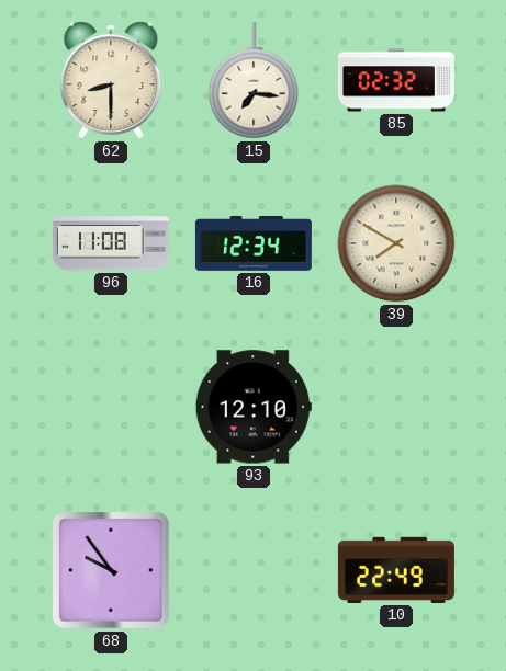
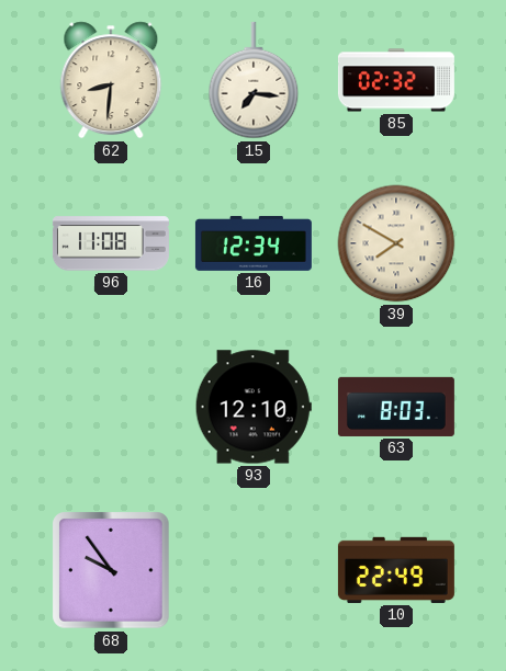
62: 8:30 -> 8:31 (111, 80)
63: none -> 8:03 (396, 407)
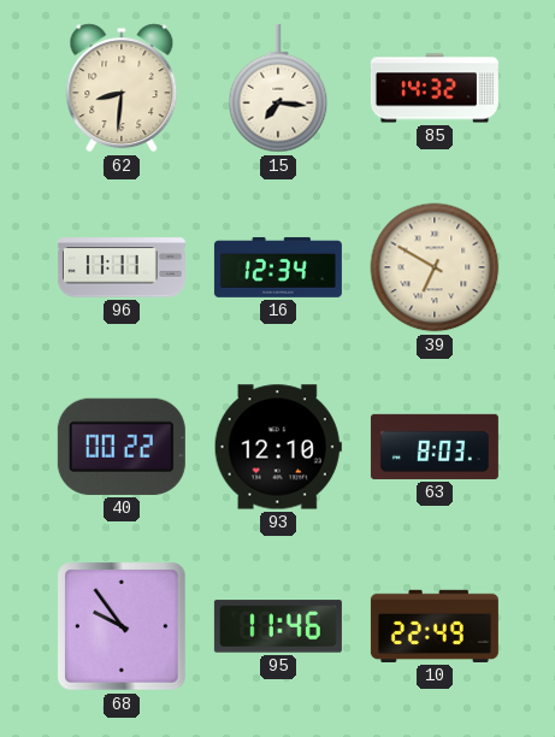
85: 02:32 -> 14:32 (435, 88)
96: 11:08 -> 11:11 (122, 267)
39: 7:50 -> 6:50 (435, 267)
40: none -> 00:22 (122, 447)
95: none -> 11:46 (278, 626)
